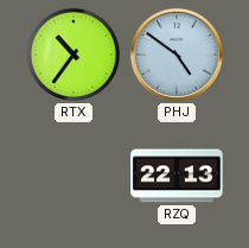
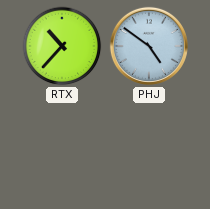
RTX: 10:36 -> 10:37 (62, 46)
RZQ: 22:13 -> none (177, 176)
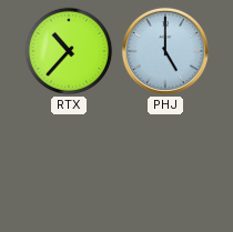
PHJ: 4:51 -> 5:00 (165, 51)
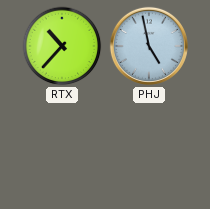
PHJ: 5:00 -> 4:58 (149, 46)
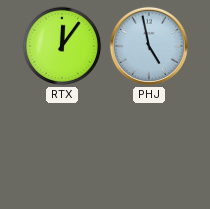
RTX: 10:37 -> 12:06 (62, 46)
